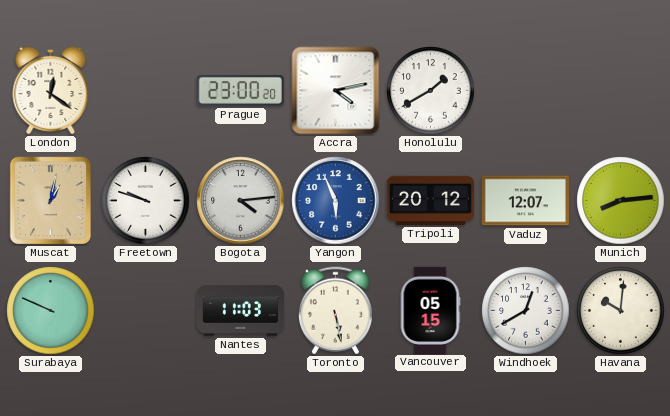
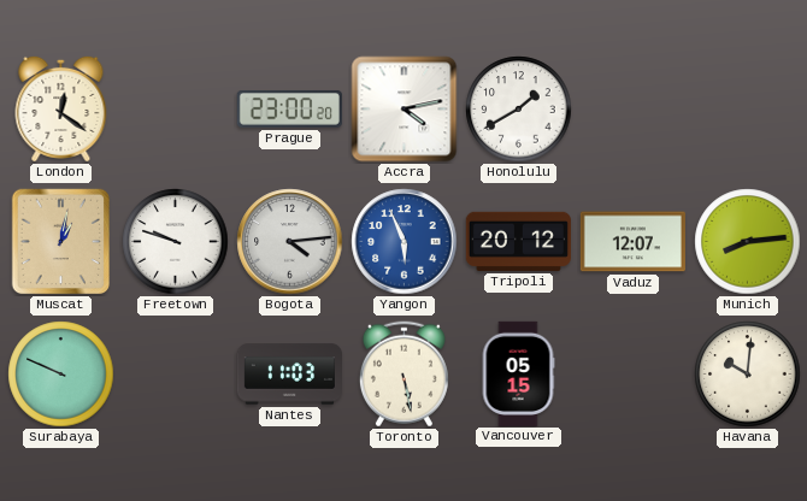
Windhoek: 12:40 -> none (526, 311)
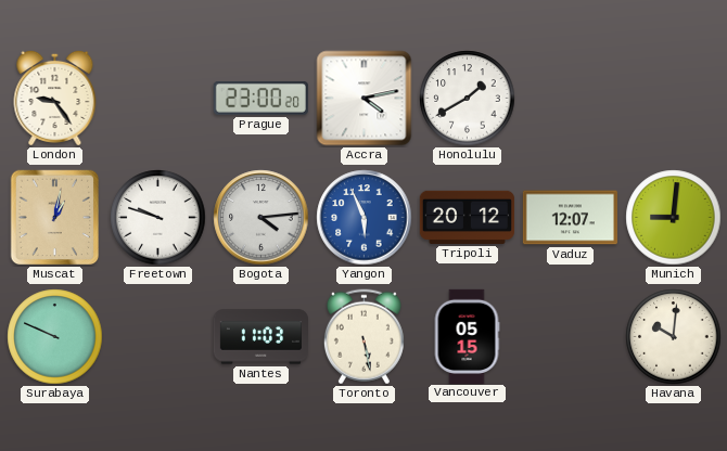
London: 12:21 -> 9:24 (55, 98)
Munich: 8:14 -> 9:01 (674, 218)
